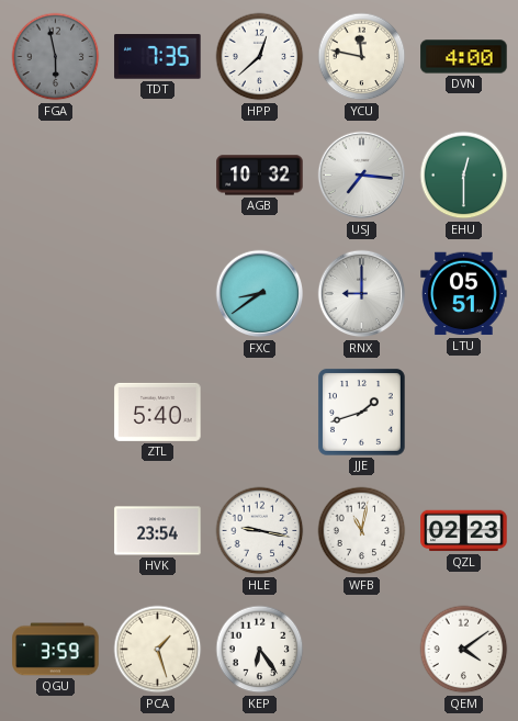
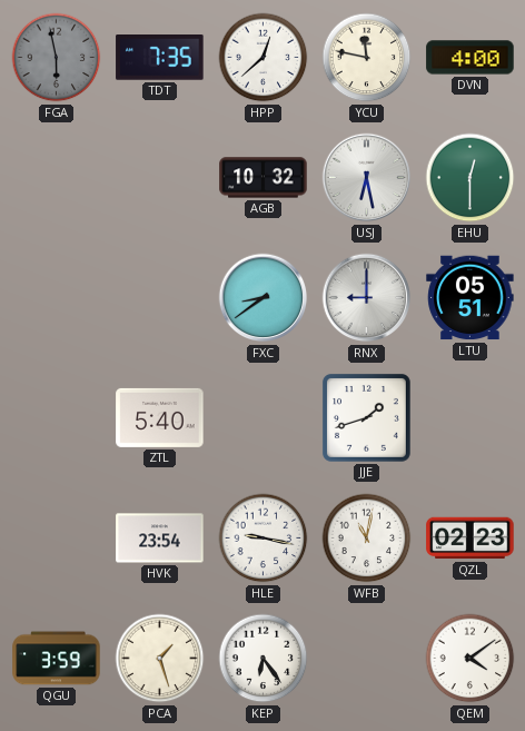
USJ: 7:16 -> 6:28 (367, 178)
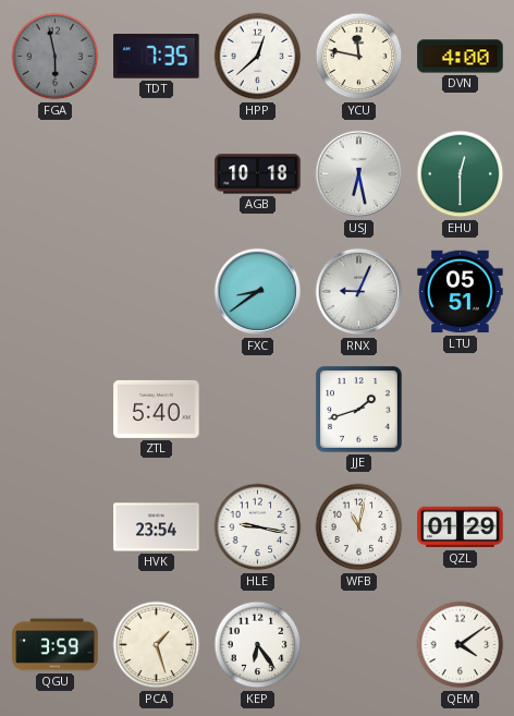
AGB: 10:32 -> 10:18 (258, 174)
RNX: 9:00 -> 9:04 (359, 292)
QZL: 02:23 -> 01:29 (461, 527)
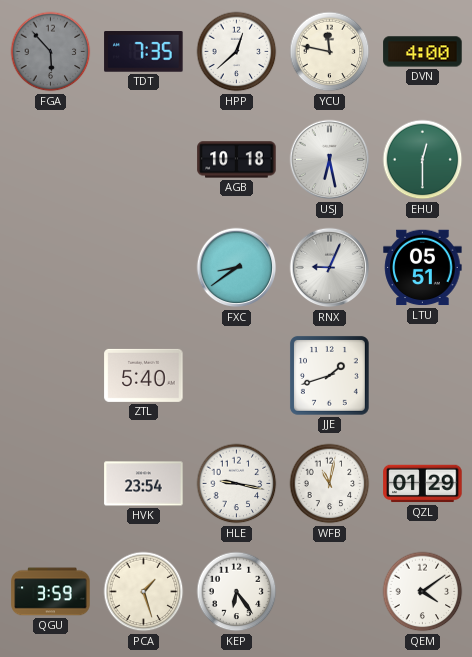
FGA: 5:58 -> 5:53 (51, 52)
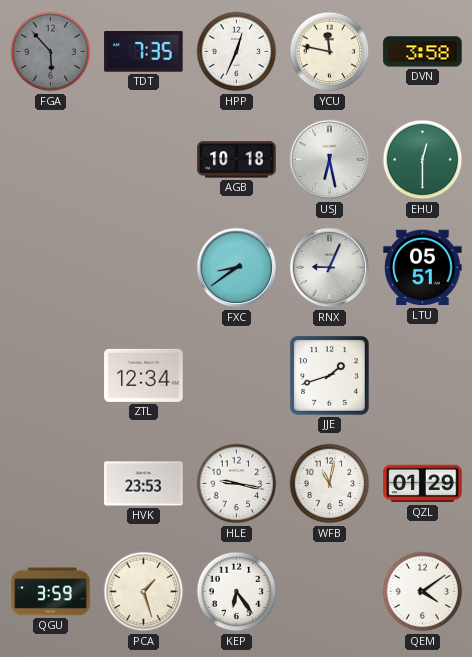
HPP: 12:38 -> 12:34 (237, 52)
DVN: 4:00 -> 3:58 (423, 52)
ZTL: 5:40 -> 12:34 (144, 375)
HVK: 23:54 -> 23:53 (144, 484)
